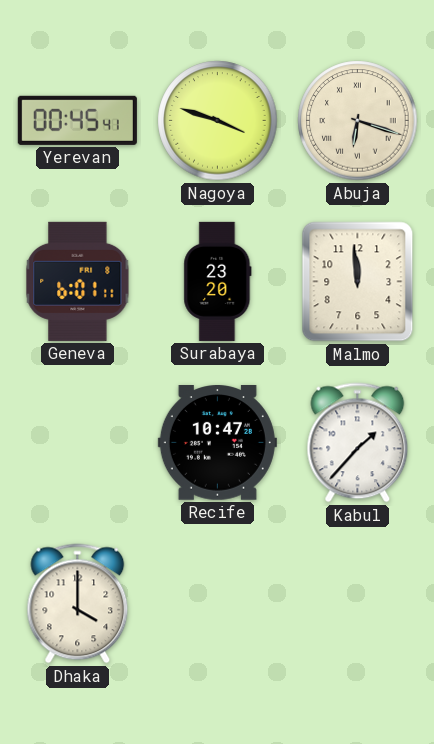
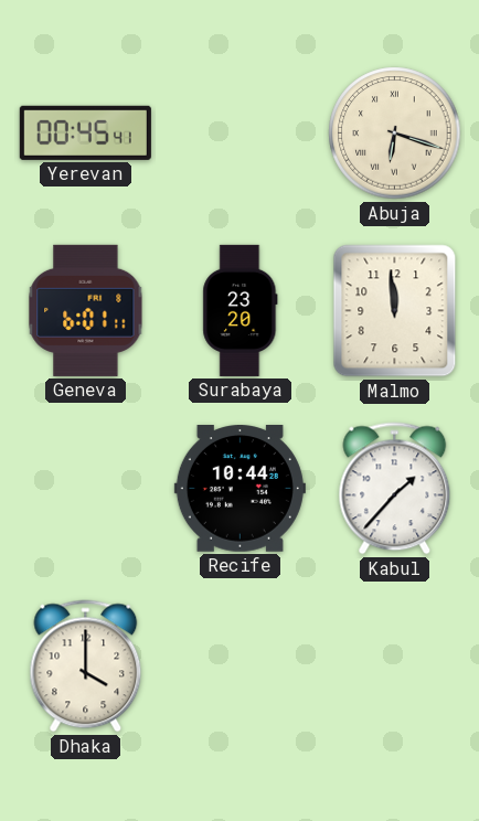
Nagoya: 3:48 -> none (218, 121)
Recife: 10:47 -> 10:44 (239, 489)
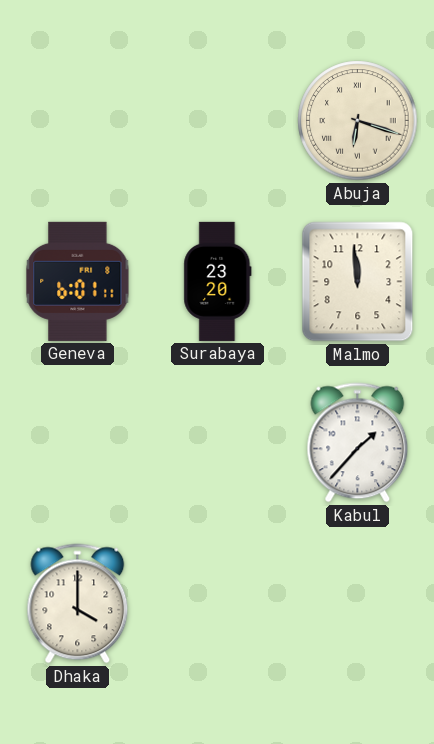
Yerevan: 00:45 -> none (85, 132)
Recife: 10:44 -> none (239, 489)
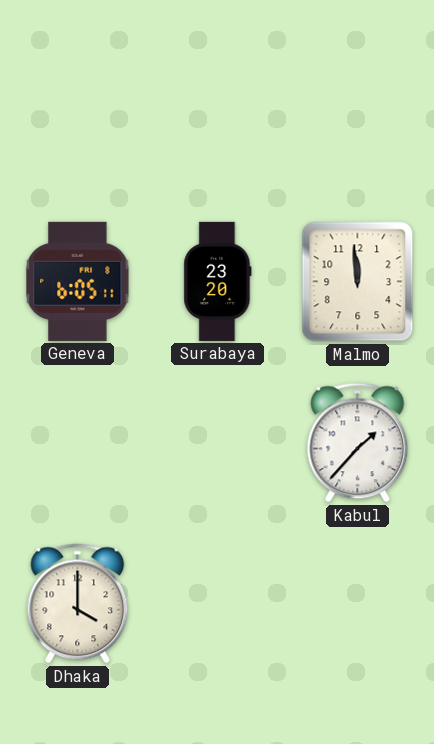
Abuja: 6:18 -> none (358, 121)
Geneva: 6:01 -> 6:05 (78, 281)
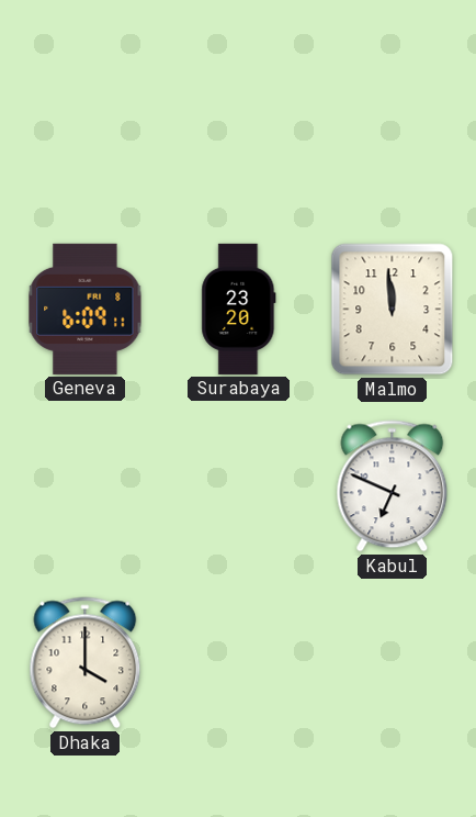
Geneva: 6:05 -> 6:09 (86, 309)
Kabul: 1:37 -> 6:49 (393, 486)
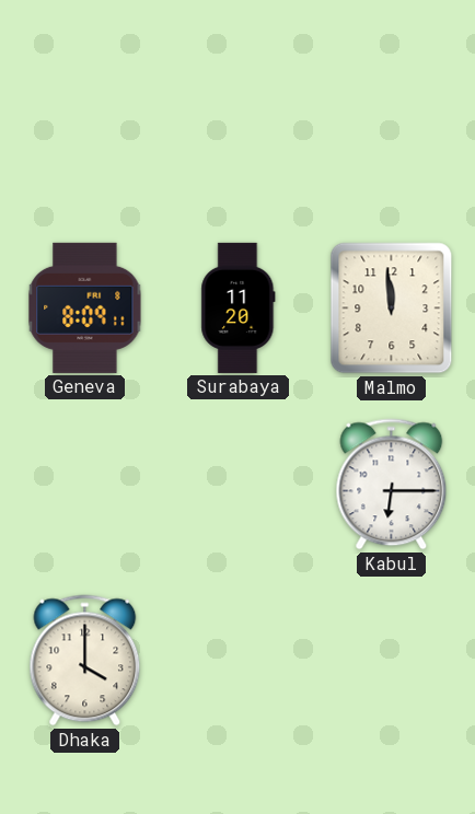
Geneva: 6:09 -> 8:09 (85, 307)
Surabaya: 23:20 -> 11:20 (239, 307)
Kabul: 6:49 -> 6:15 (392, 485)
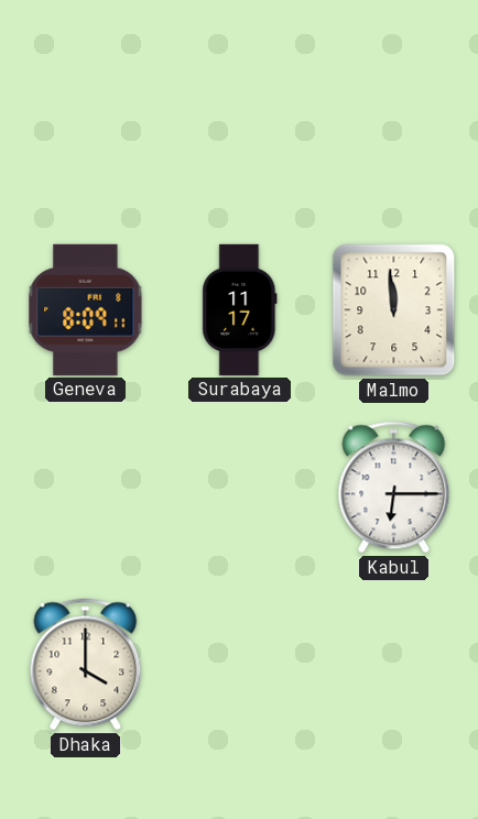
Surabaya: 11:20 -> 11:17 (240, 309)
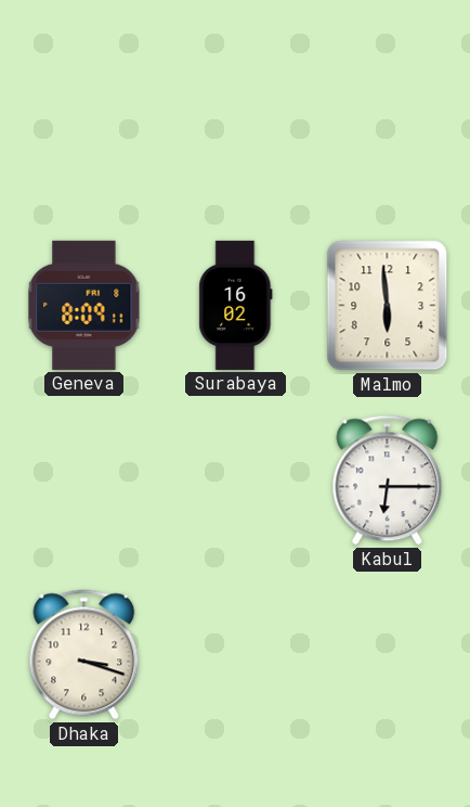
Surabaya: 11:17 -> 16:02 (236, 305)
Malmo: 11:59 -> 5:59 (388, 306)
Dhaka: 4:00 -> 3:18 (84, 655)
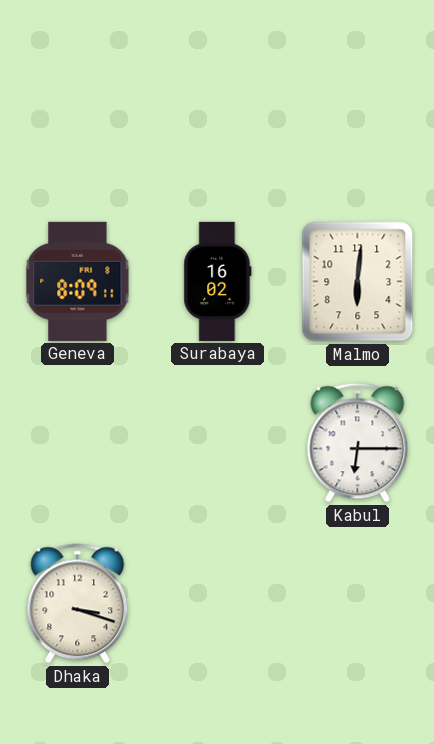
Malmo: 5:59 -> 6:01 (358, 282)
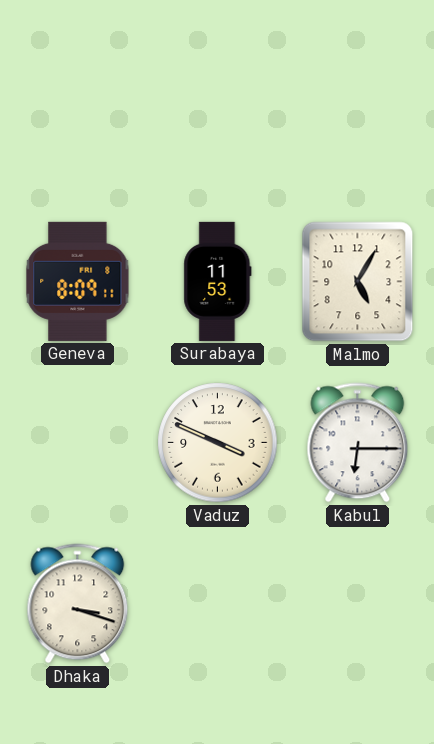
Surabaya: 16:02 -> 11:53 (218, 281)
Malmo: 6:01 -> 5:05 (358, 282)
Vaduz: none -> 3:49 (218, 443)
